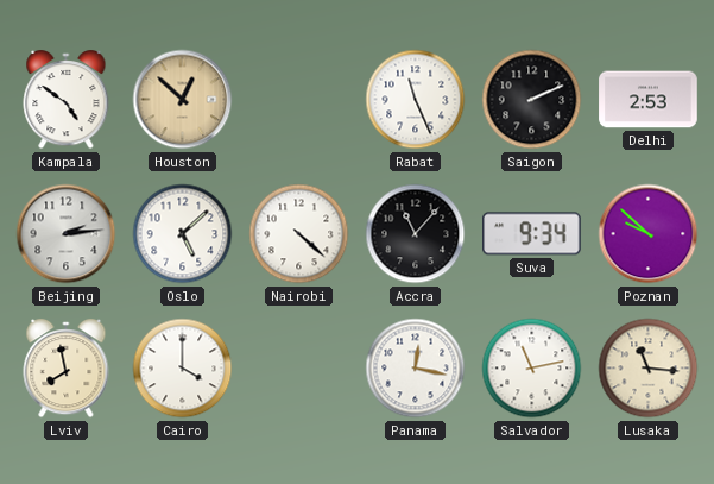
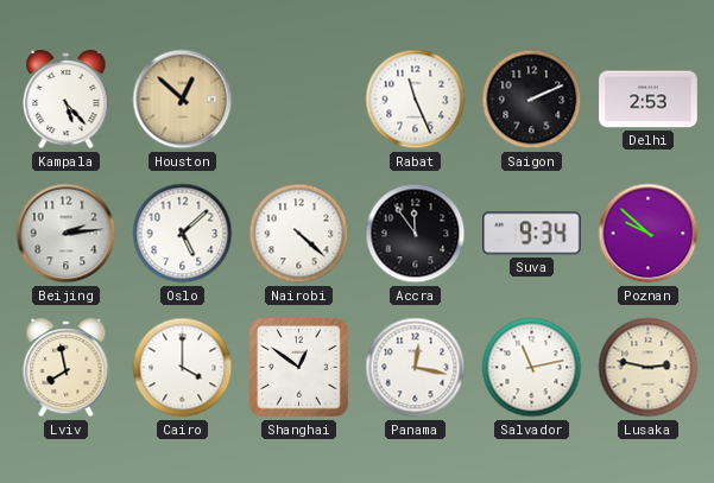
Kampala: 4:51 -> 5:23 (67, 101)
Accra: 11:07 -> 11:54 (416, 234)
Shanghai: none -> 12:51 (299, 368)
Lusaka: 11:16 -> 2:47 (649, 368)
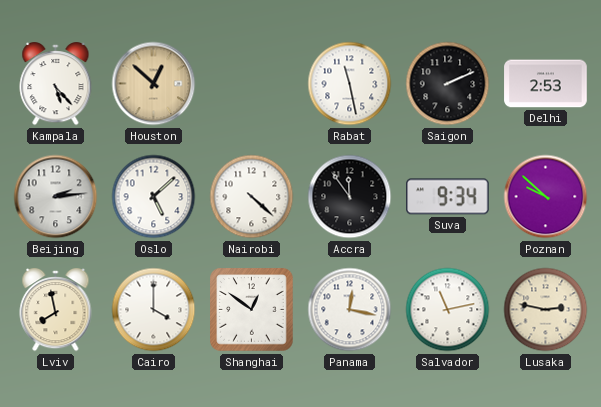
Rabat: 11:26 -> 11:28 (350, 84)
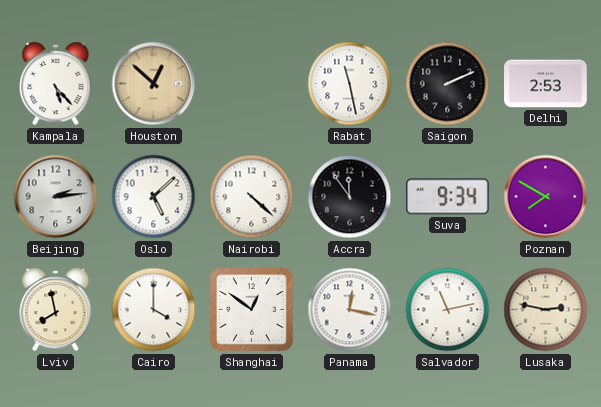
Poznan: 9:52 -> 7:50 (546, 197)
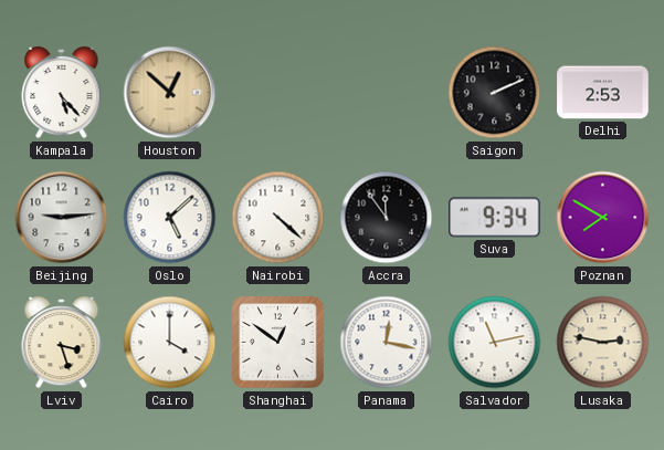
Rabat: 11:28 -> none (350, 84)
Beijing: 2:14 -> 9:14 (62, 218)
Lviv: 7:58 -> 3:27 (62, 344)
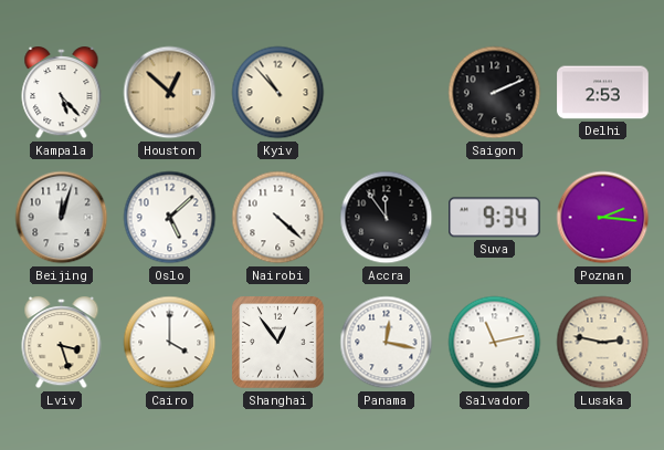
Kyiv: none -> 10:53 (278, 93)
Beijing: 9:14 -> 12:03 (62, 218)
Poznan: 7:50 -> 2:16 (603, 218)
Shanghai: 12:51 -> 12:54 (278, 343)
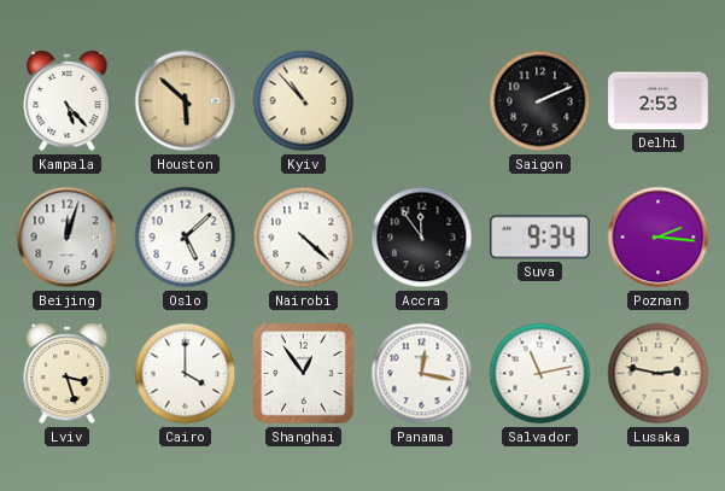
Houston: 12:52 -> 5:52 (186, 101)
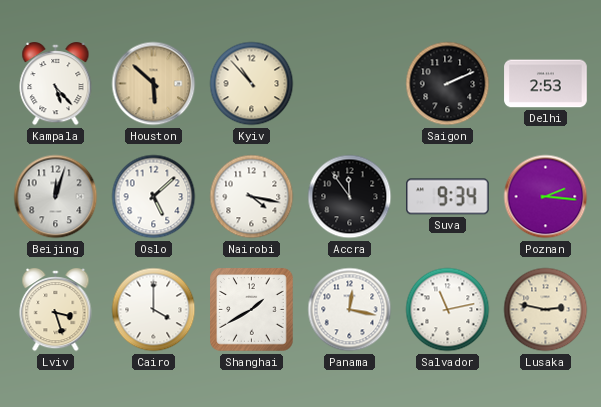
Nairobi: 4:22 -> 4:17 (252, 197)
Shanghai: 12:54 -> 1:40 (252, 310)
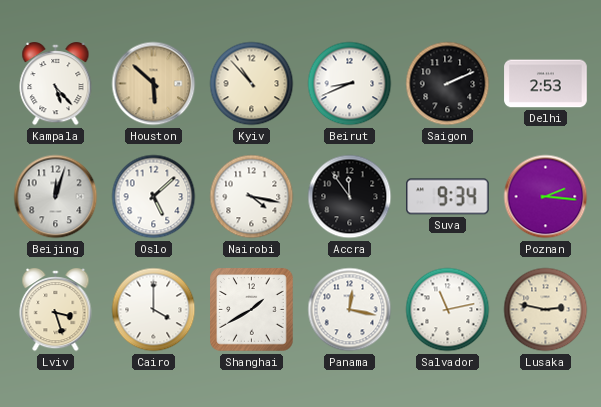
Beirut: none -> 8:41 (350, 84)
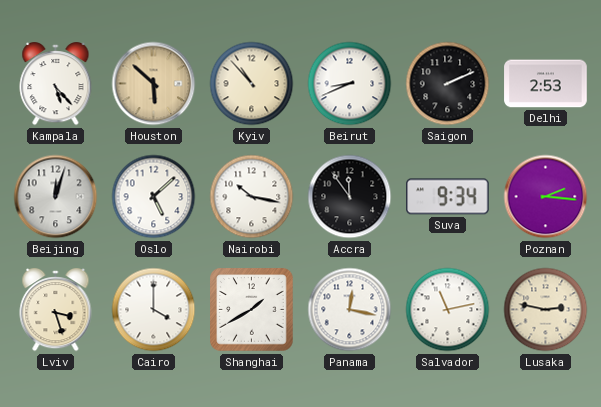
Nairobi: 4:17 -> 10:17 (252, 197)
